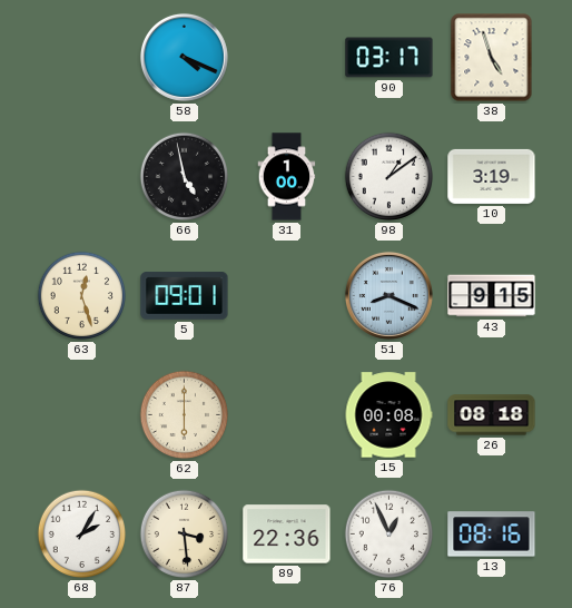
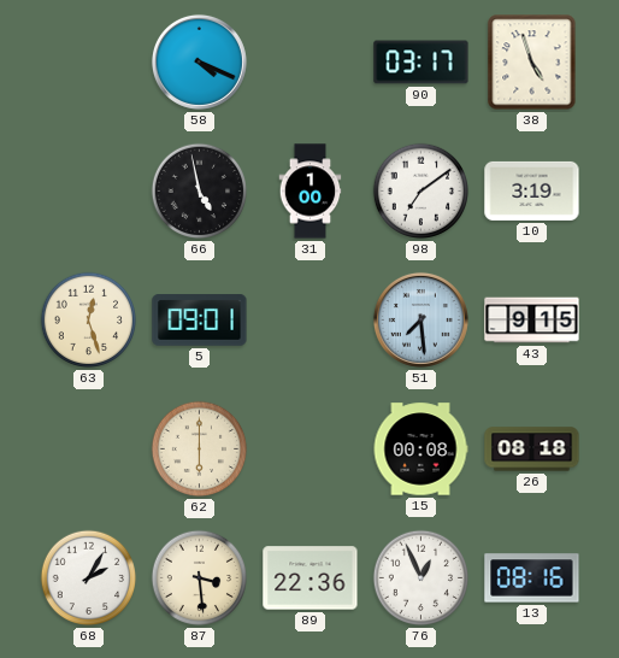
98: 1:09 -> 7:09 (421, 192)
51: 8:19 -> 7:29 (420, 319)
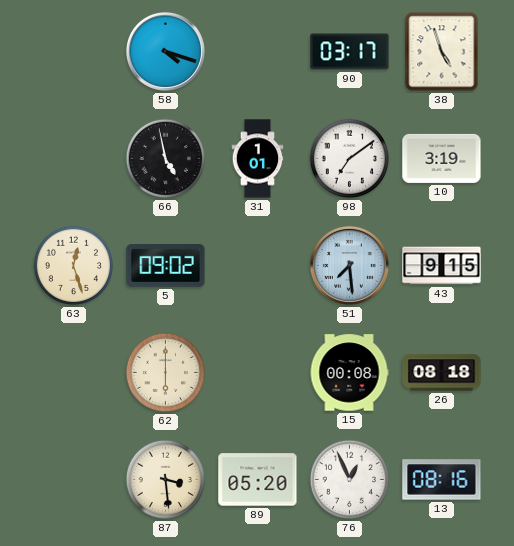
58: 4:19 -> 4:18 (165, 51)
31: 1:00 -> 1:01 (258, 159)
5: 09:01 -> 09:02 (166, 266)
68: 2:05 -> none (89, 578)
89: 22:36 -> 05:20 (258, 480)
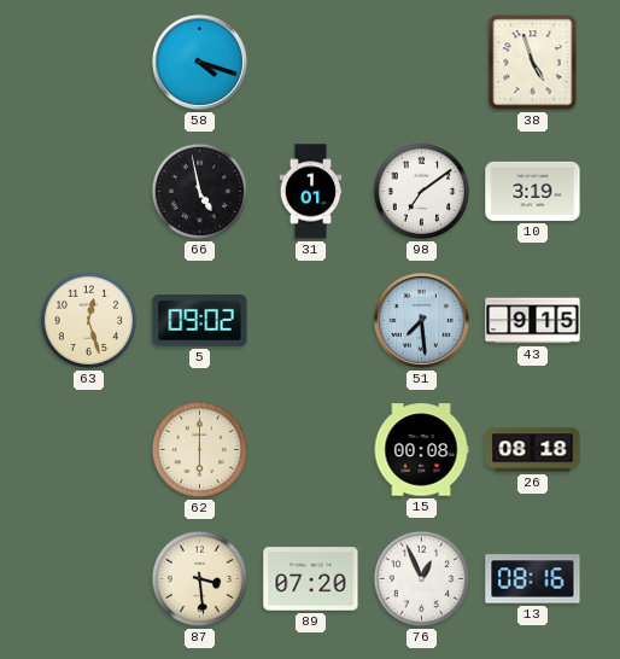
90: 03:17 -> none (350, 52)
89: 05:20 -> 07:20 (311, 579)
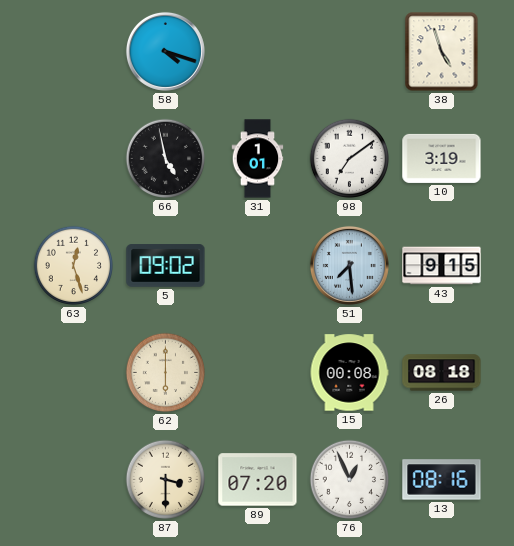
87: 3:29 -> 3:30 (166, 480)
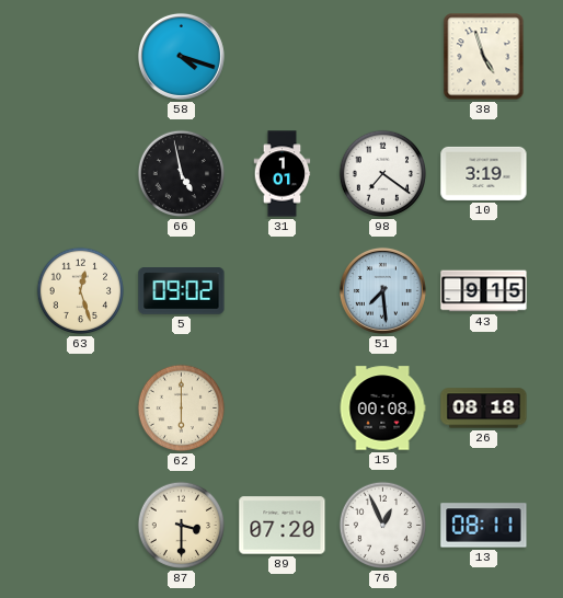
98: 7:09 -> 7:21 (383, 174)
13: 08:16 -> 08:11 (484, 526)
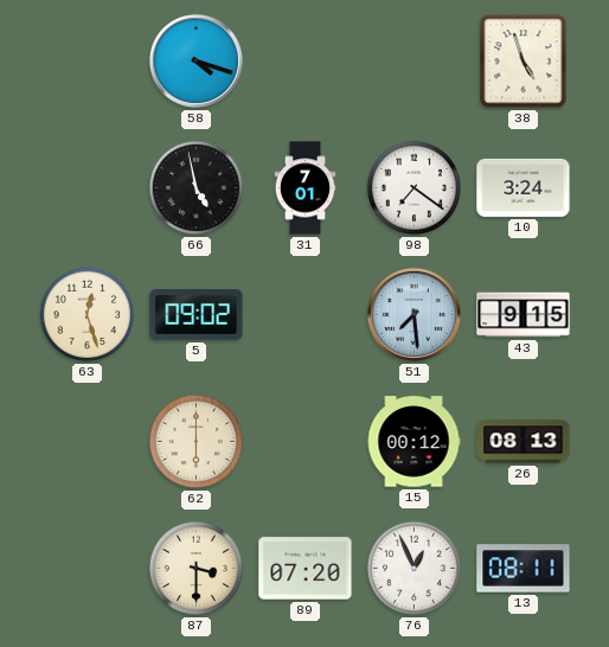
31: 1:01 -> 7:01 (306, 188)
10: 3:19 -> 3:24 (524, 187)
15: 00:08 -> 00:12 (414, 442)
26: 08:18 -> 08:13 (524, 442)
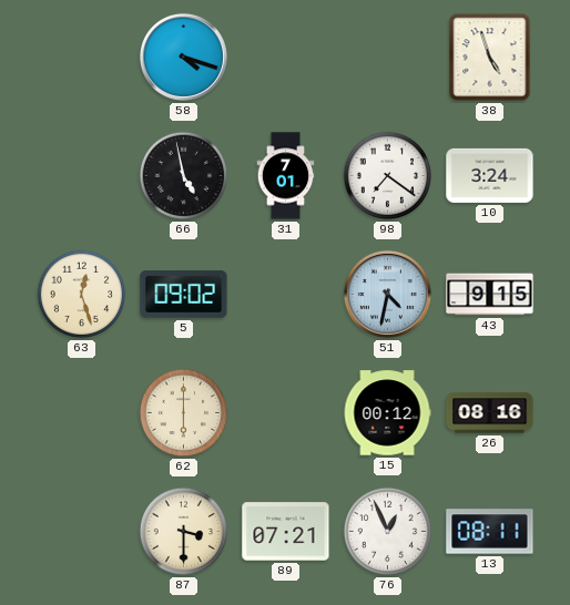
51: 7:29 -> 4:32 (387, 294)
26: 08:13 -> 08:16 (490, 413)
89: 07:20 -> 07:21 (286, 532)
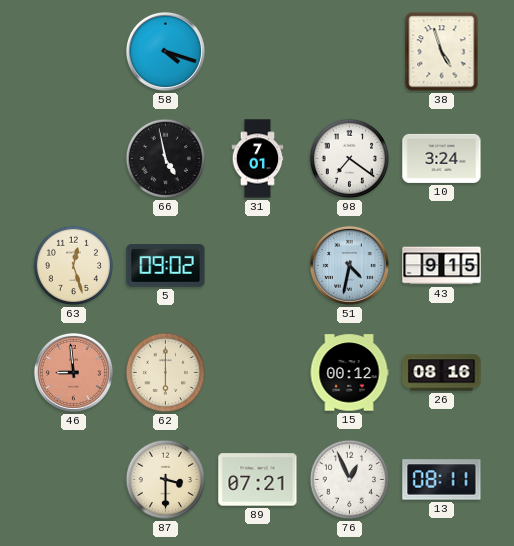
46: none -> 8:59 (73, 372)
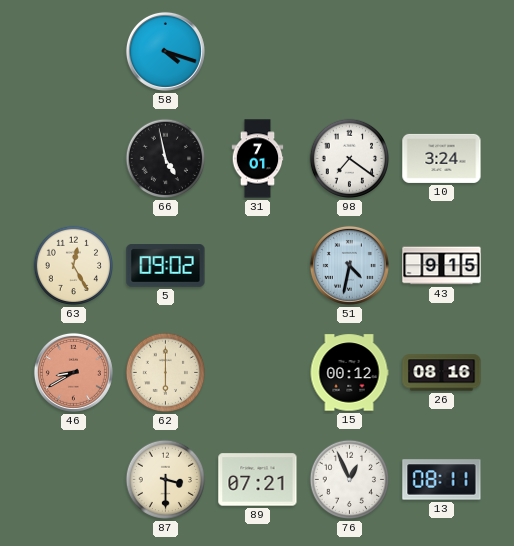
38: 4:57 -> none (442, 52)
63: 12:27 -> 12:25 (74, 266)
46: 8:59 -> 8:40 (73, 372)
